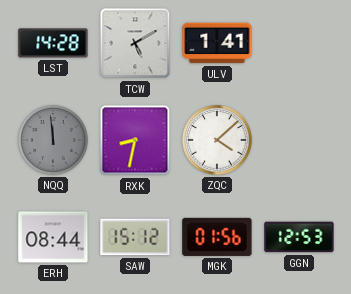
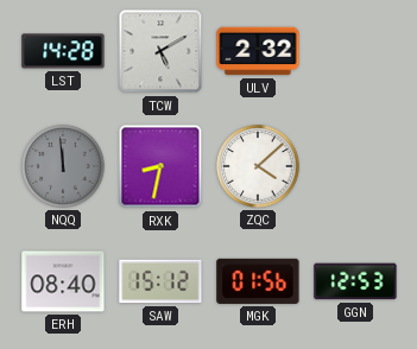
ULV: 1:41 -> 2:32 (258, 51)
ERH: 08:44 -> 08:40 (63, 281)
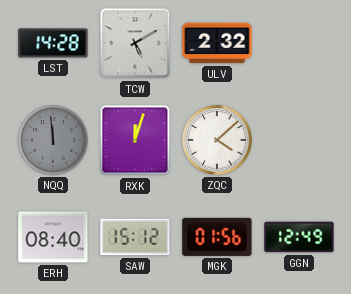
RXK: 8:32 -> 12:03 (135, 140)
GGN: 12:53 -> 12:49 (299, 237)
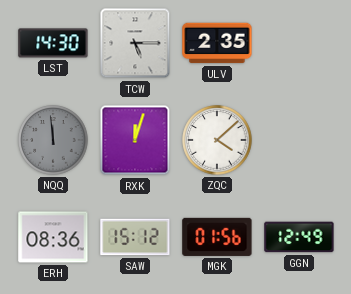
LST: 14:28 -> 14:30 (53, 43)
TCW: 5:10 -> 5:15 (135, 43)
ULV: 2:32 -> 2:35 (217, 43)
ERH: 08:40 -> 08:36 (53, 237)
